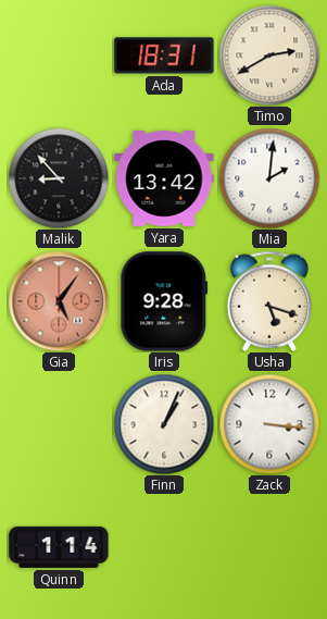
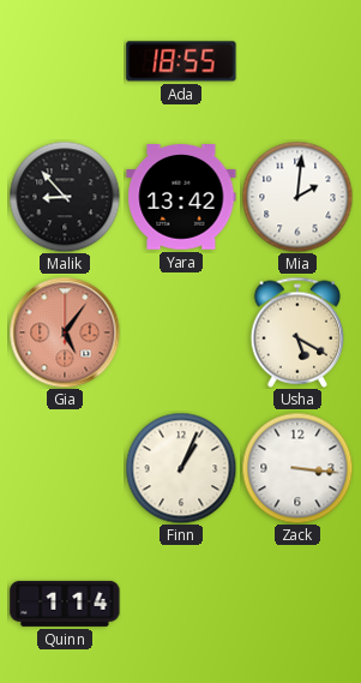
Ada: 18:31 -> 18:55 (181, 61)
Timo: 2:40 -> none (269, 55)
Iris: 9:28 -> none (164, 301)
Usha: 5:18 -> 5:20 (296, 332)
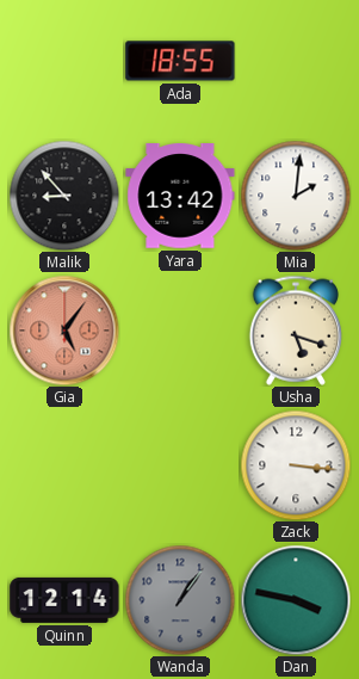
Usha: 5:20 -> 5:18 (295, 331)
Finn: 1:04 -> none (181, 468)
Quinn: 1:14 -> 12:14 (64, 600)
Wanda: none -> 1:06 (180, 600)
Dan: none -> 3:47 (296, 600)
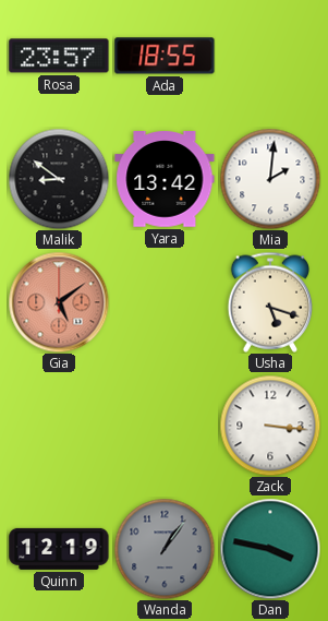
Rosa: none -> 23:57 (59, 56)
Malik: 8:53 -> 8:51 (59, 179)
Gia: 5:06 -> 5:09 (59, 302)
Quinn: 12:14 -> 12:19 (59, 549)
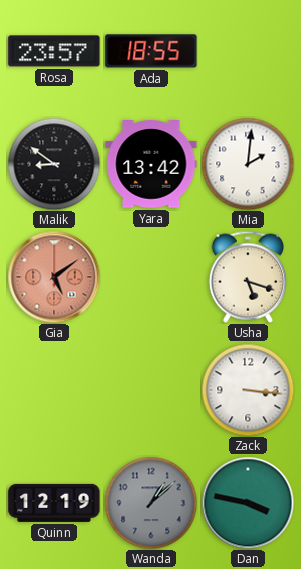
Wanda: 1:06 -> 1:08 (151, 503)
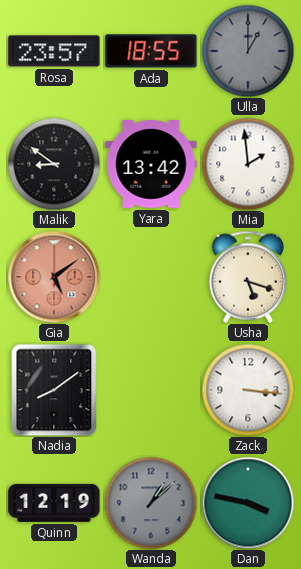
Ulla: none -> 1:00 (248, 51)
Mia: 2:01 -> 1:59 (248, 164)
Nadia: none -> 8:09 (54, 390)
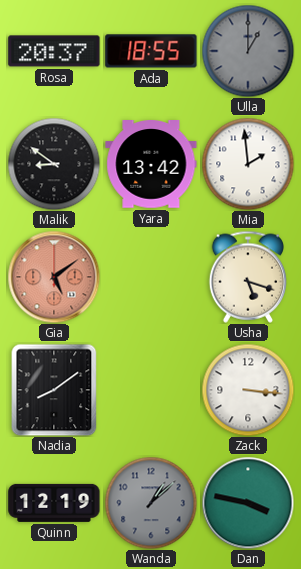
Rosa: 23:57 -> 20:37 (54, 51)
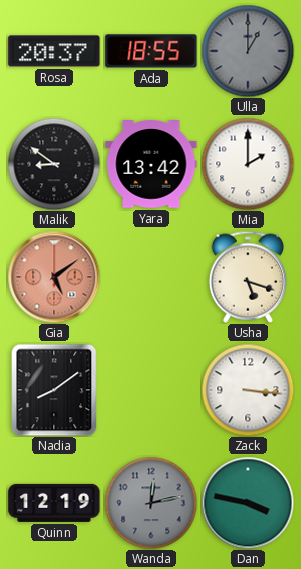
Mia: 1:59 -> 2:00 (248, 164)
Wanda: 1:08 -> 12:13 (151, 503)
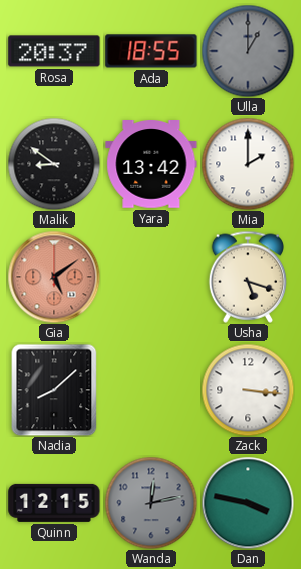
Nadia: 8:09 -> 8:08 (54, 390)
Quinn: 12:19 -> 12:15 (54, 503)
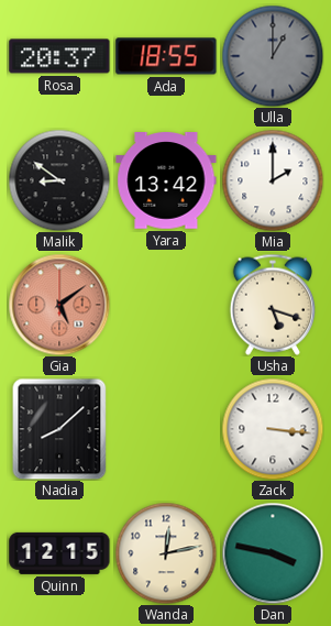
Wanda dial: grey -> cream (166, 553)
